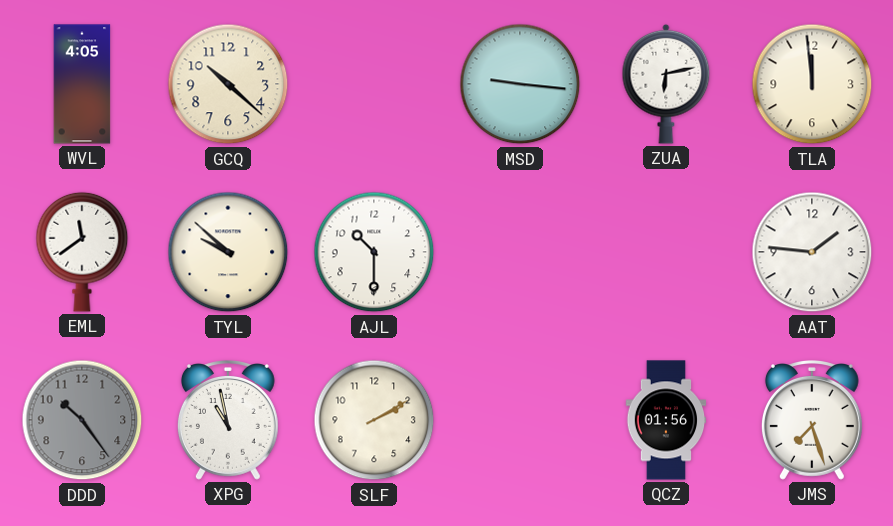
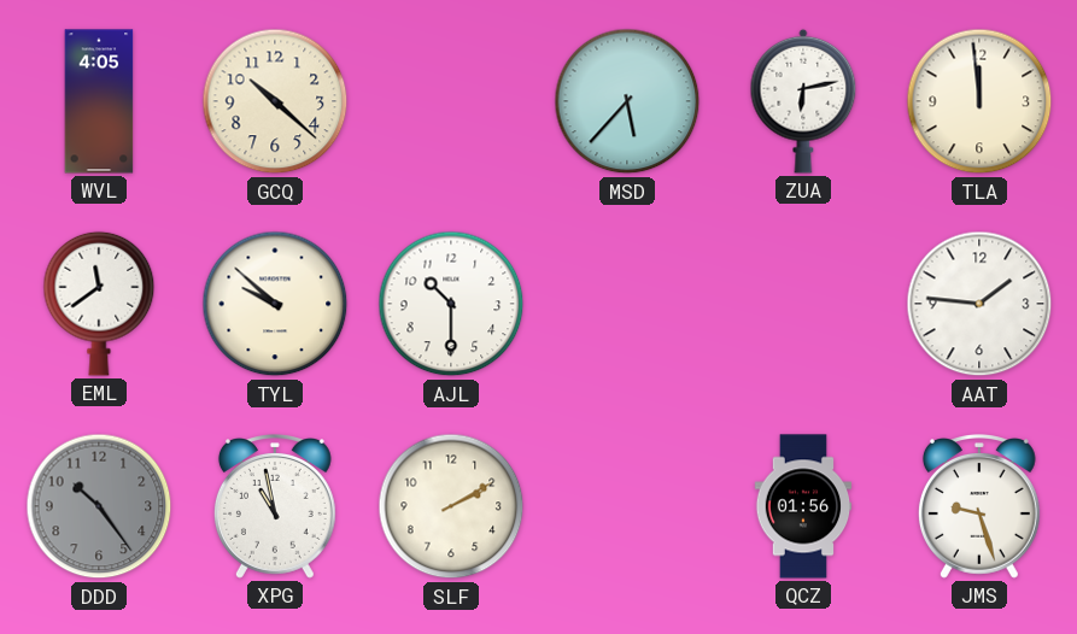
MSD: 9:16 -> 5:37 (627, 101)
JMS: 7:27 -> 9:27 (979, 507)
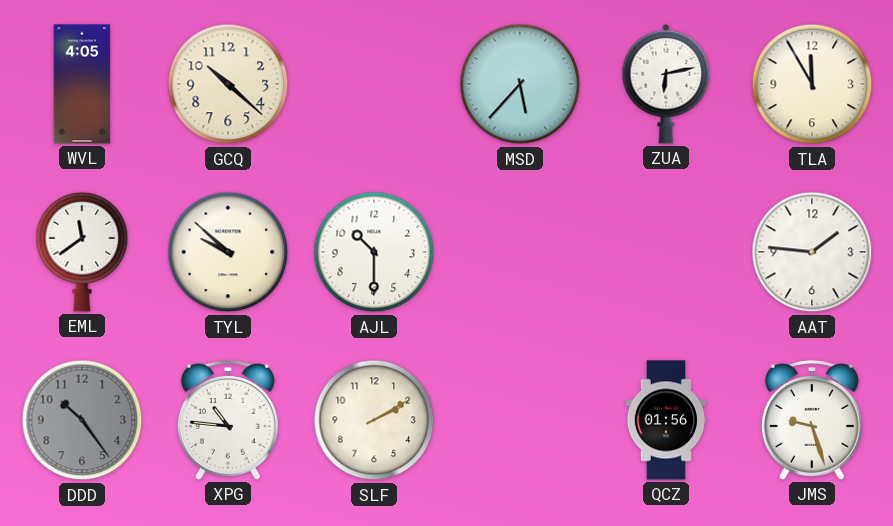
TLA: 11:59 -> 11:55 (812, 84)
XPG: 10:58 -> 10:46 (228, 421)
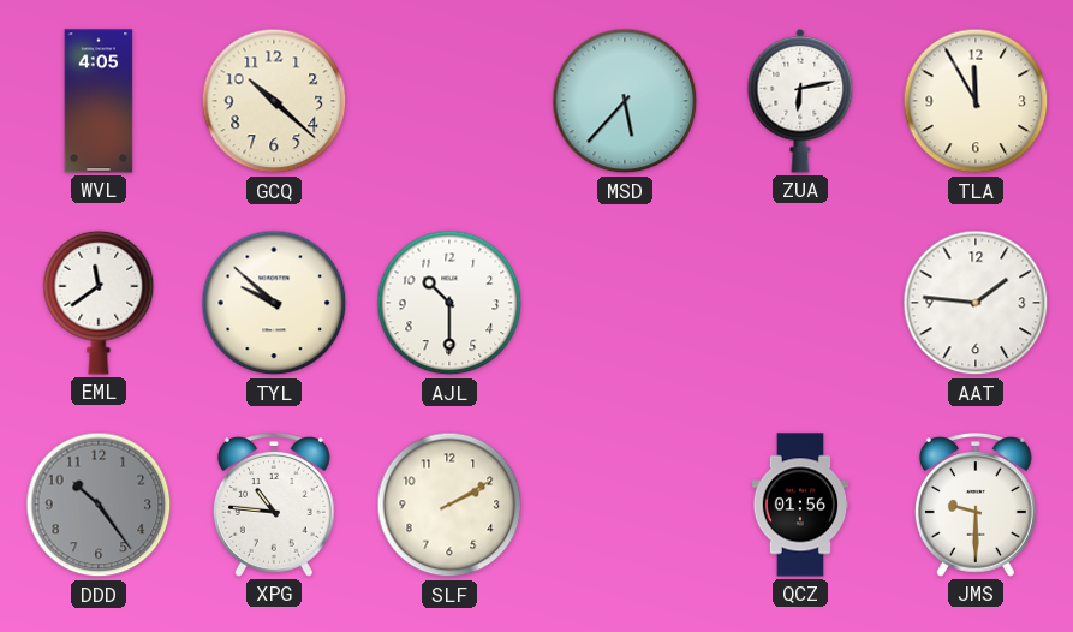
JMS: 9:27 -> 9:30 (976, 506)
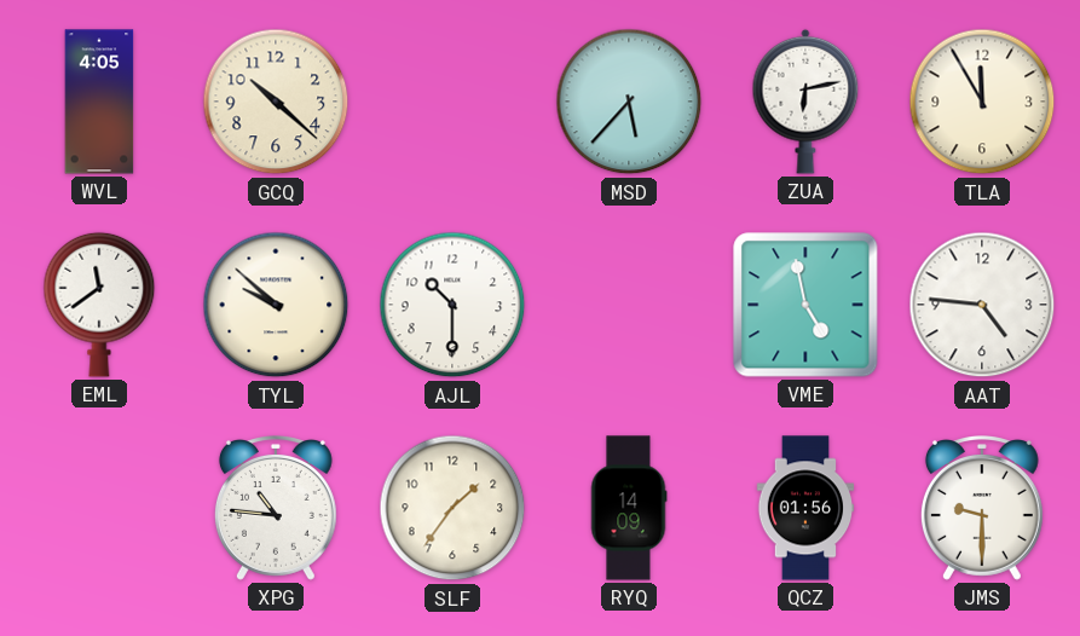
VME: none -> 4:58 (805, 305)
AAT: 1:46 -> 4:46 (982, 305)
DDD: 10:24 -> none (99, 505)
SLF: 2:10 -> 1:36 (452, 508)
RYQ: none -> 14:09 (629, 508)
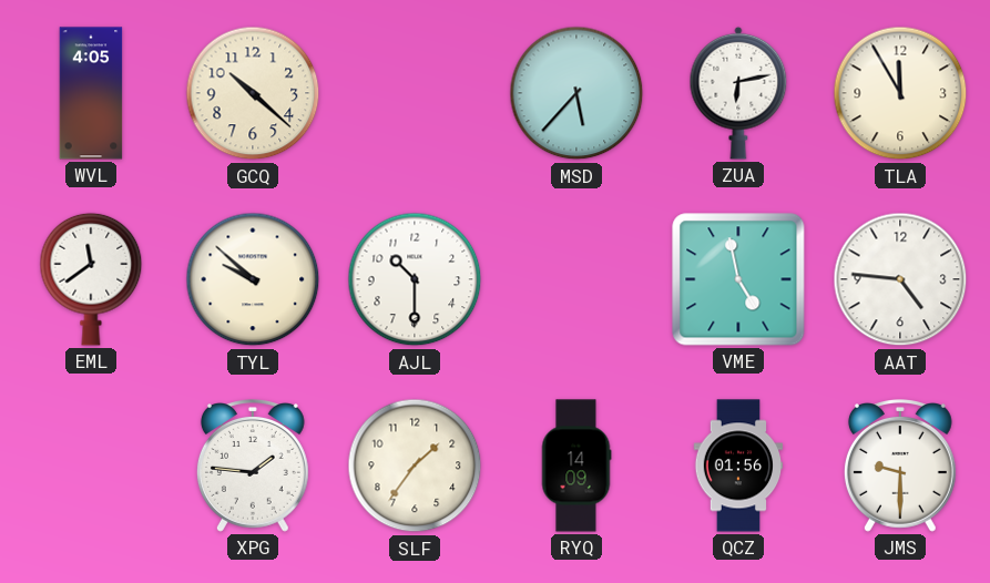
XPG: 10:46 -> 1:46 (253, 467)
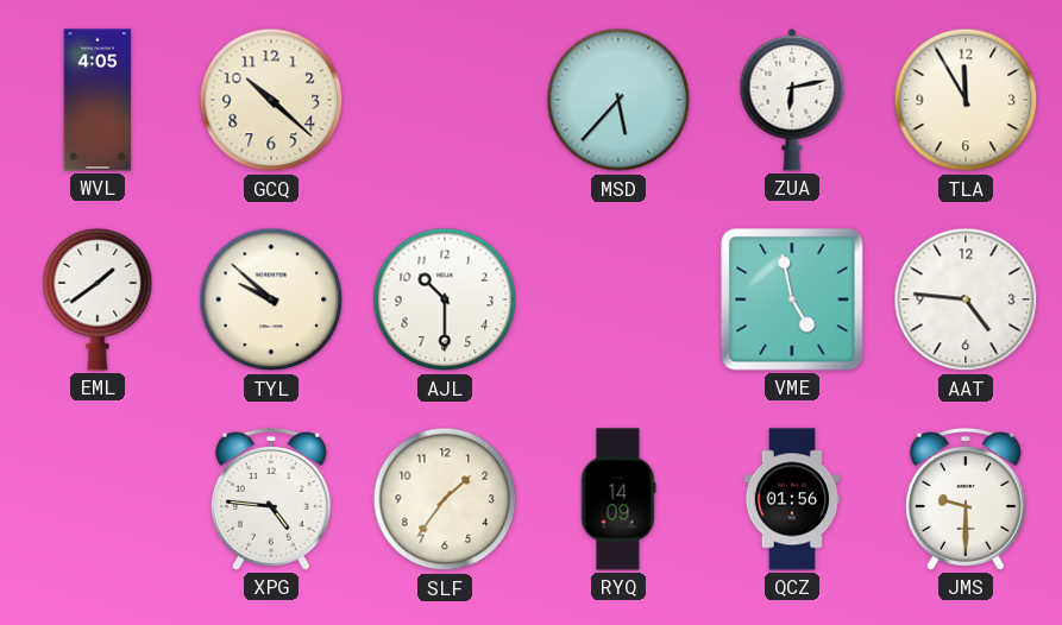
EML: 11:39 -> 1:39 (98, 299)
XPG: 1:46 -> 4:46 (271, 500)
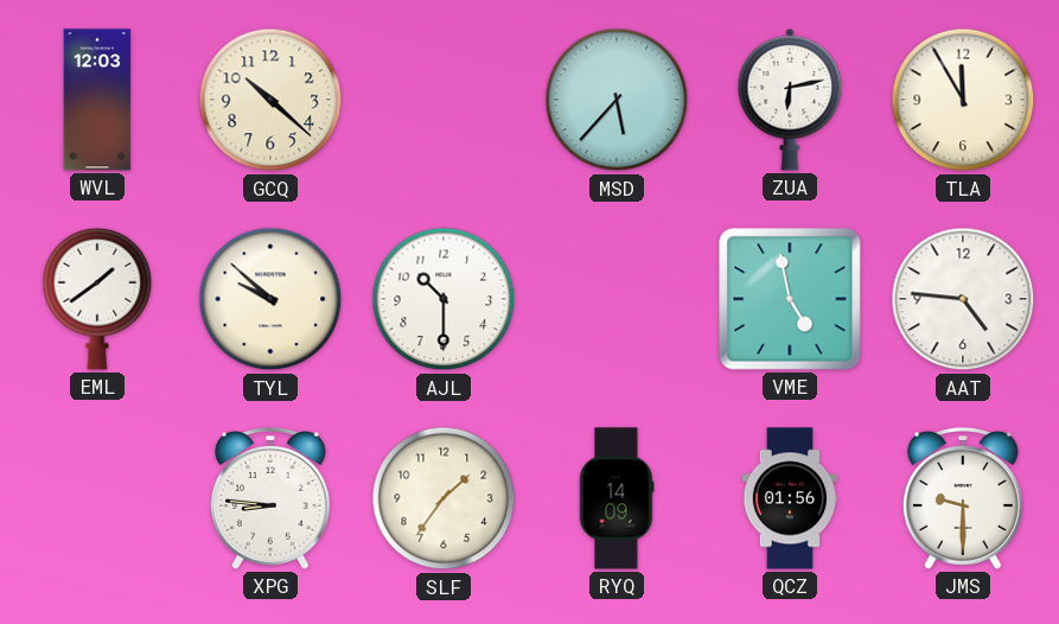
WVL: 4:05 -> 12:03 (97, 100)
XPG: 4:46 -> 8:46 (270, 499)
